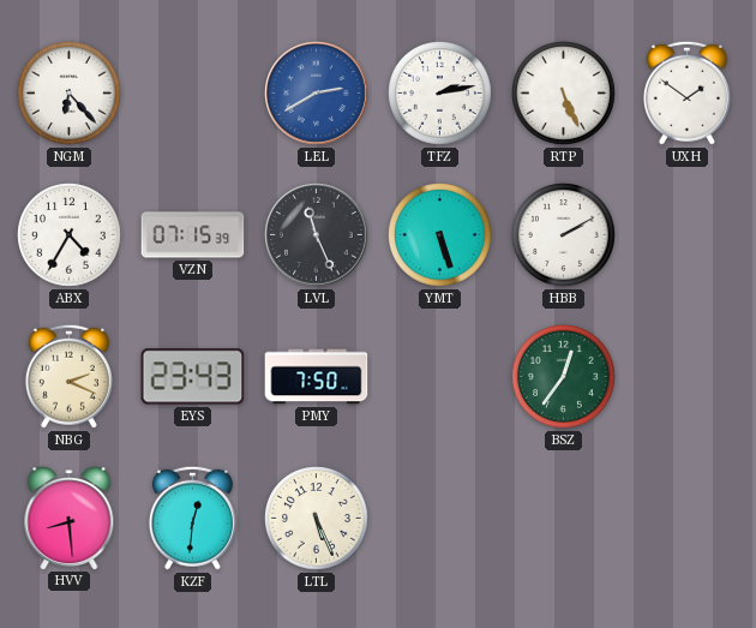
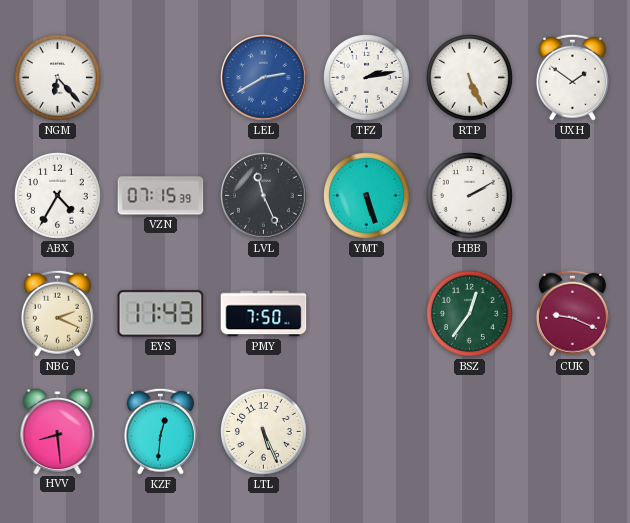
EYS: 23:43 -> 11:43 (161, 314)
CUK: none -> 9:19 (572, 313)
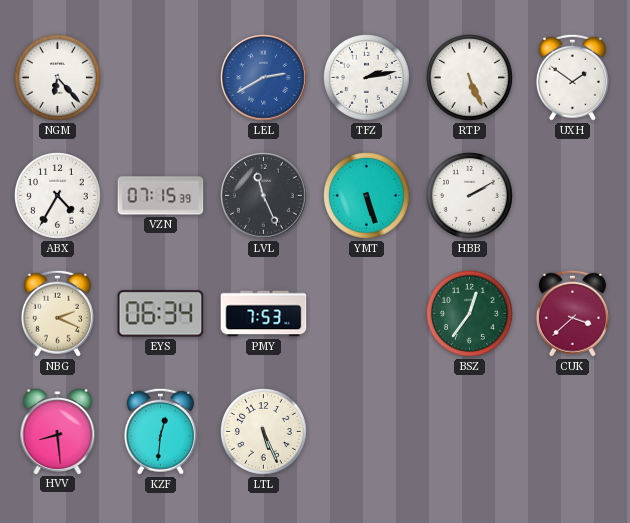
EYS: 11:43 -> 06:34 (161, 314)
PMY: 7:50 -> 7:53 (264, 314)
CUK: 9:19 -> 3:38 (572, 313)
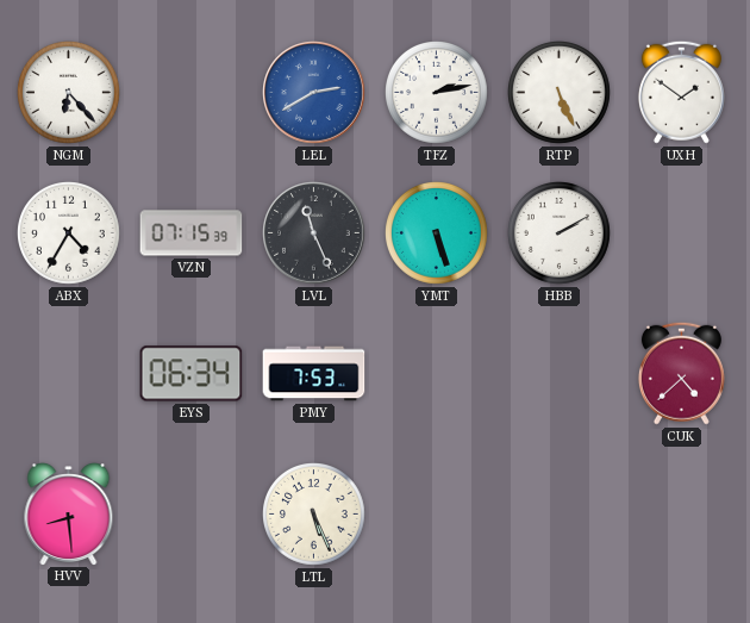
NBG: 2:19 -> none (57, 313)
BSZ: 12:36 -> none (470, 314)
CUK: 3:38 -> 4:38 (681, 373)
KZF: 12:31 -> none (160, 431)
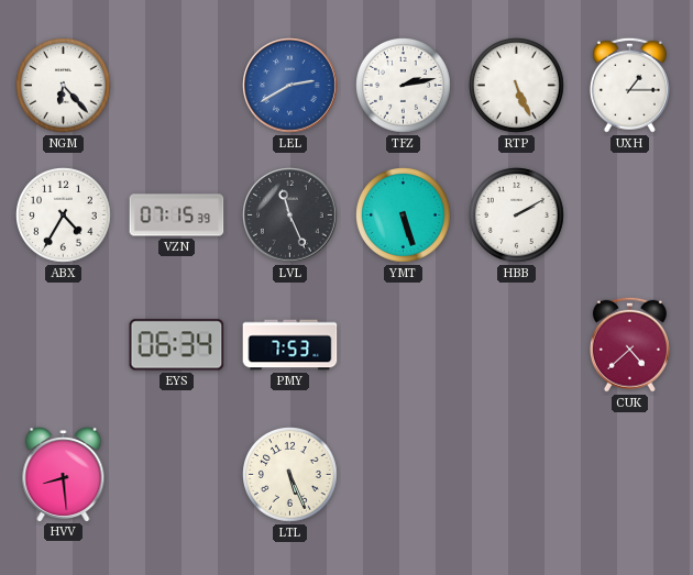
UXH: 1:51 -> 1:15 (629, 85)
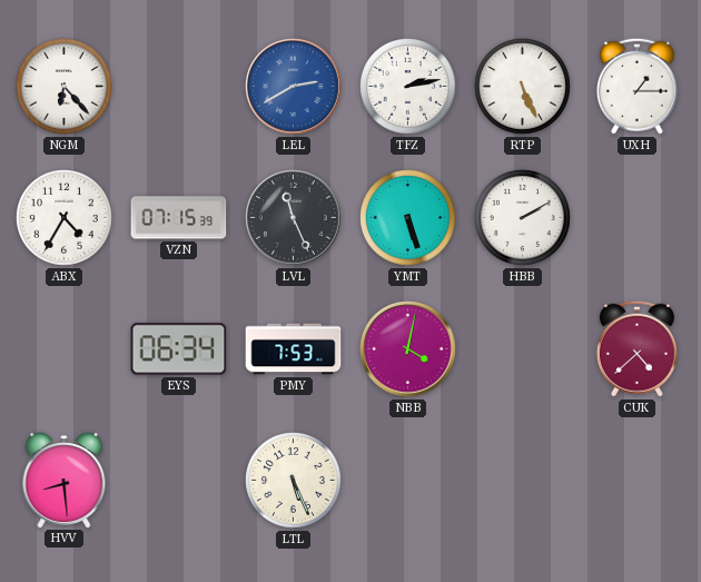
NBB: none -> 4:02 (408, 349)
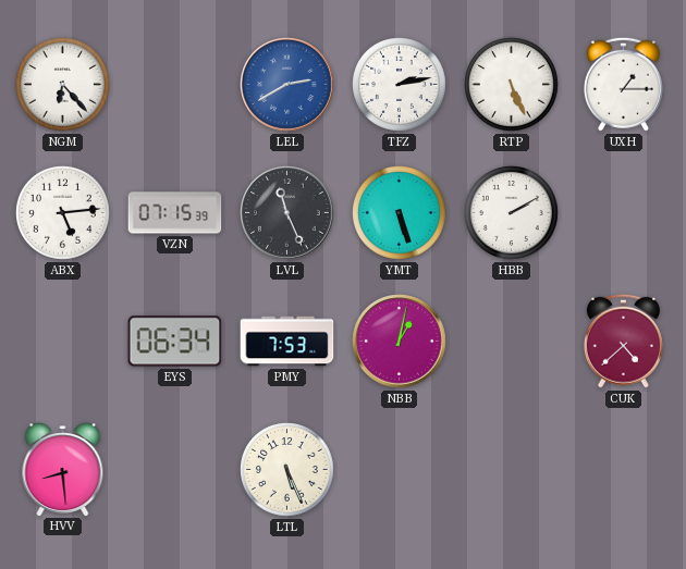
ABX: 4:35 -> 5:14 (63, 213)
NBB: 4:02 -> 1:02 (400, 342)
